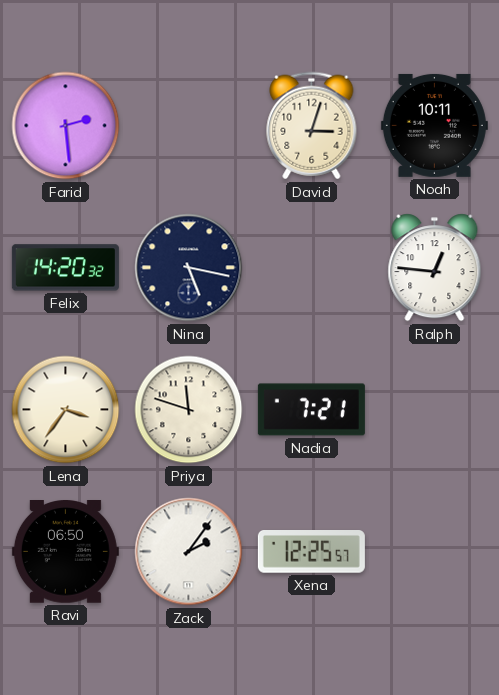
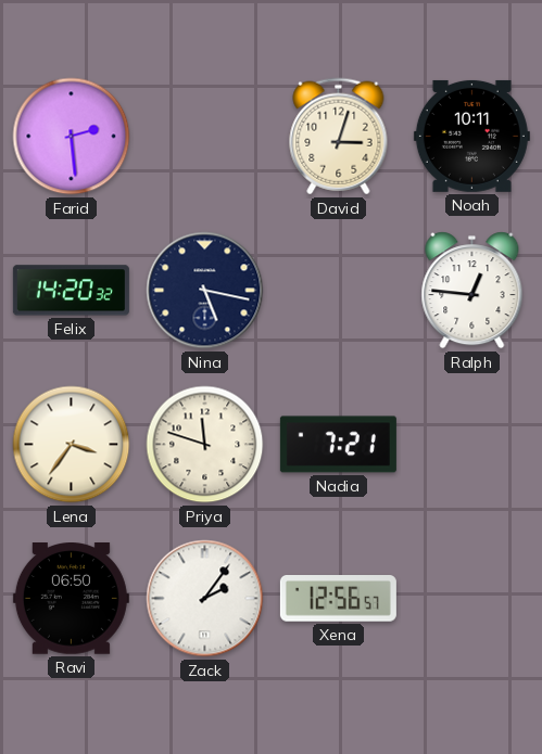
Xena: 12:25 -> 12:56 (338, 599)
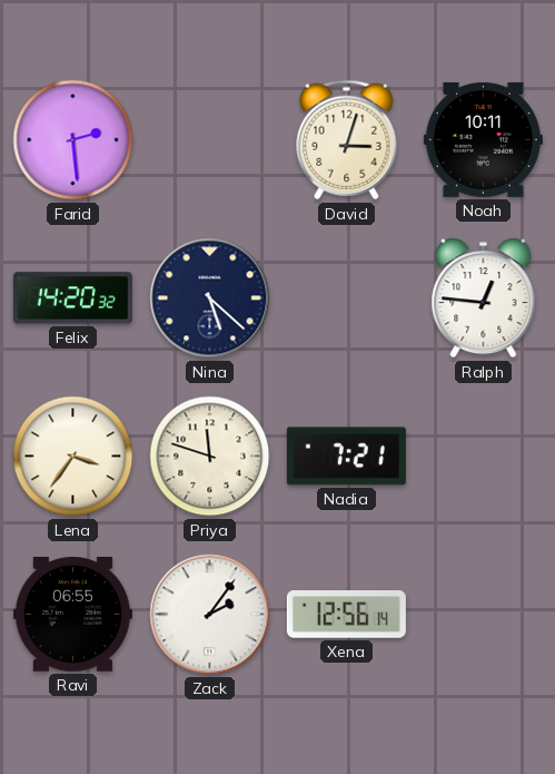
Nina: 5:17 -> 5:22 (210, 298)
Ravi: 06:50 -> 06:55 (72, 615)
Xena: 12:56:57 -> 12:56:14 (346, 615)
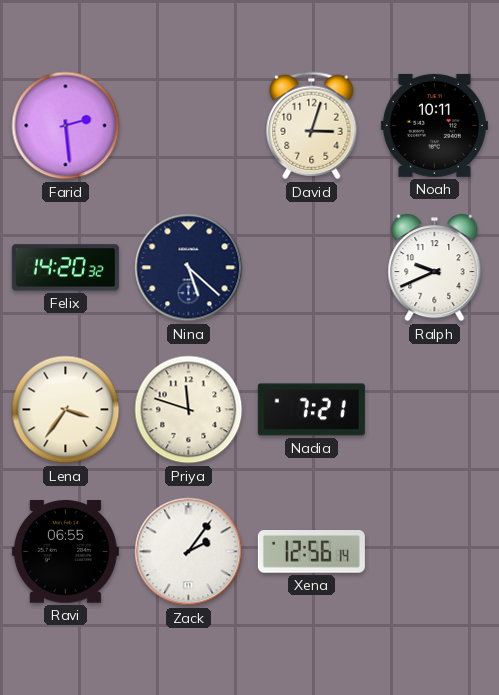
Ralph: 12:46 -> 9:41 (435, 268)
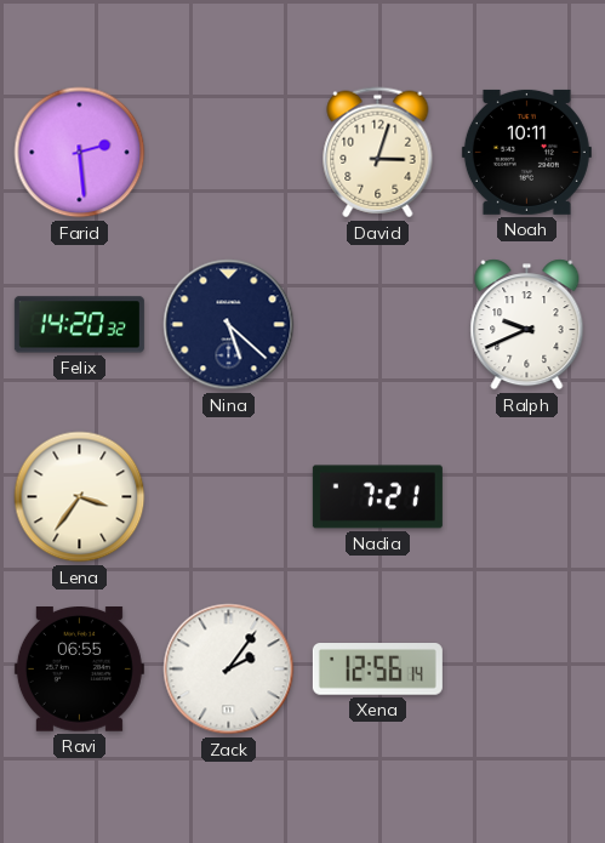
Priya: 11:48 -> none (189, 410)
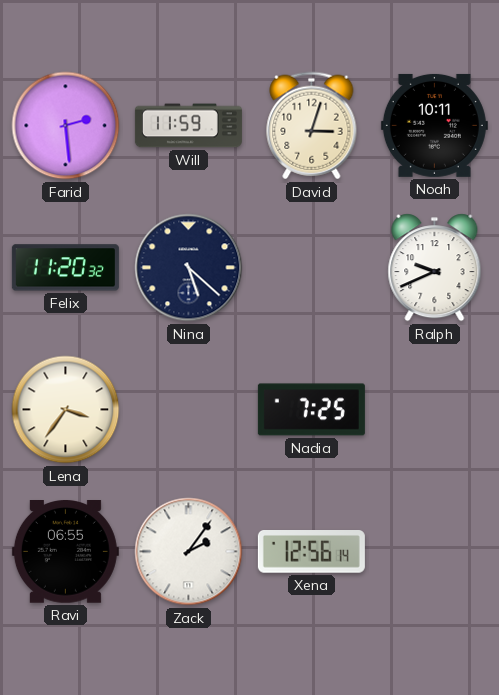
Will: none -> 11:59 (188, 126)
Felix: 14:20 -> 11:20 (65, 268)
Nadia: 7:21 -> 7:25 (311, 410)
